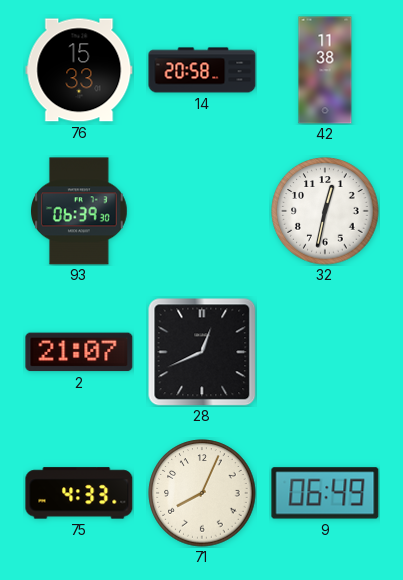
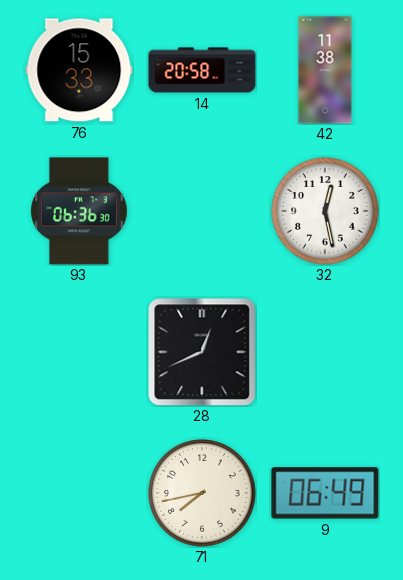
93: 06:39 -> 06:36 (80, 211)
32: 12:32 -> 12:28 (325, 211)
2: 21:07 -> none (79, 352)
75: 4:33 -> none (79, 493)
71: 8:04 -> 7:43 (202, 493)
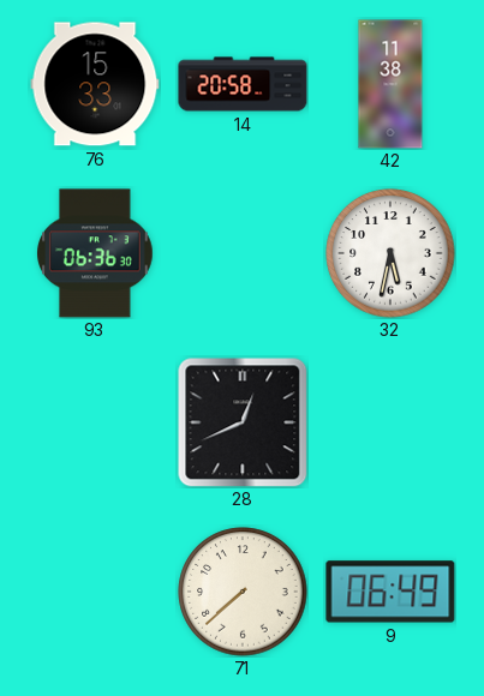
32: 12:28 -> 5:32 (390, 253)
71: 7:43 -> 7:38 (243, 592)
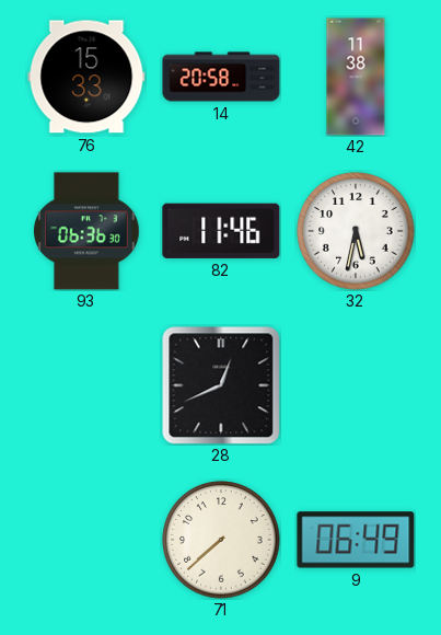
82: none -> 11:46 (221, 231)
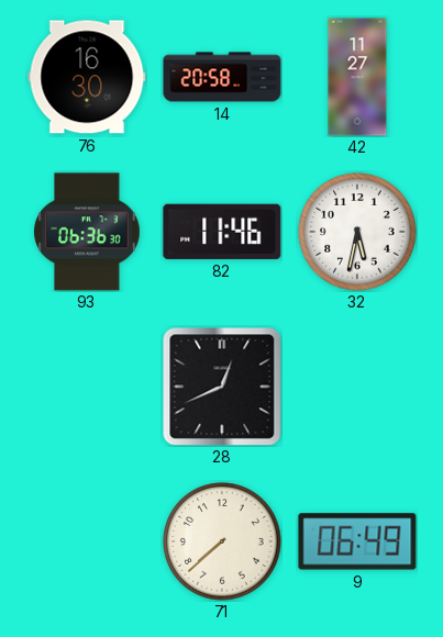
76: 15:33 -> 16:30 (87, 77)
42: 11:38 -> 11:27 (357, 77)
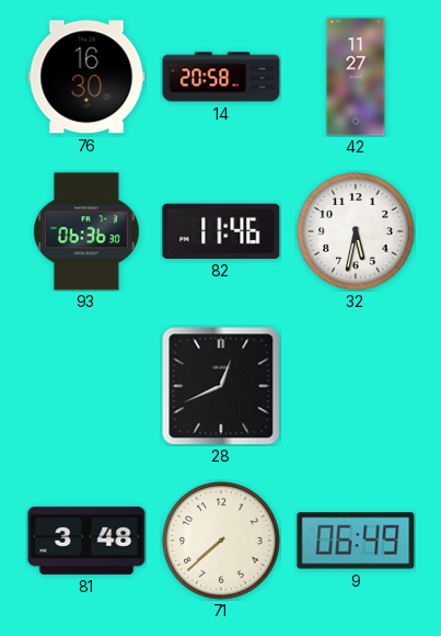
81: none -> 3:48 (86, 542)
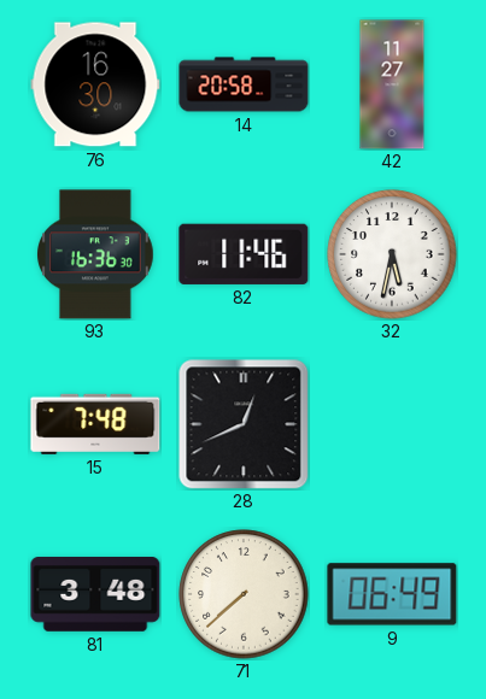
93: 06:36 -> 16:36 (96, 254)
15: none -> 7:48 (95, 424)
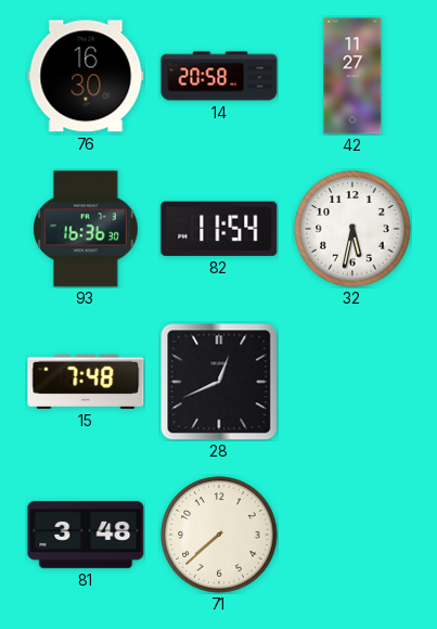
82: 11:46 -> 11:54 (219, 229)
9: 06:49 -> none (392, 594)
